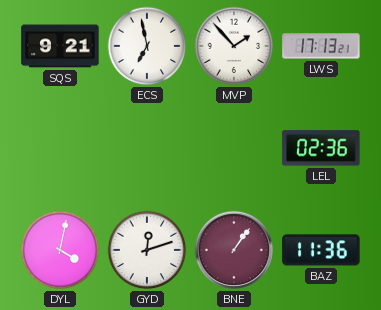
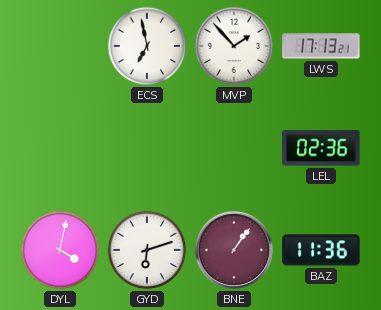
SQS: 9:21 -> none (60, 46)
GYD: 12:12 -> 6:12 (147, 250)
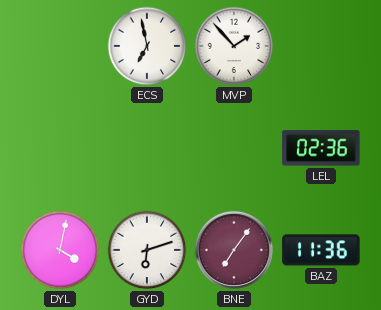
LWS: 17:13 -> none (321, 46)
BNE: 1:06 -> 7:06 (234, 250)
